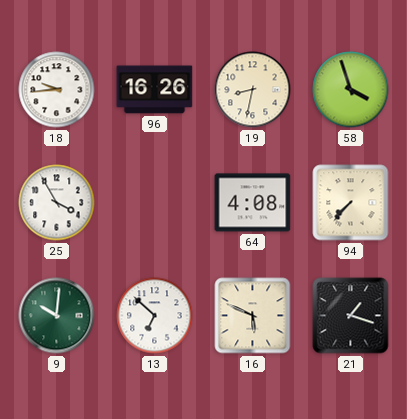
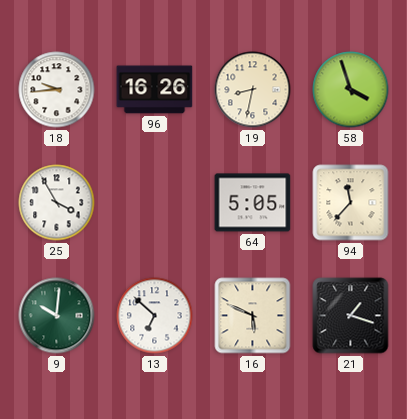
64: 4:08 -> 5:05 (253, 203)
94: 7:37 -> 11:37 (351, 203)
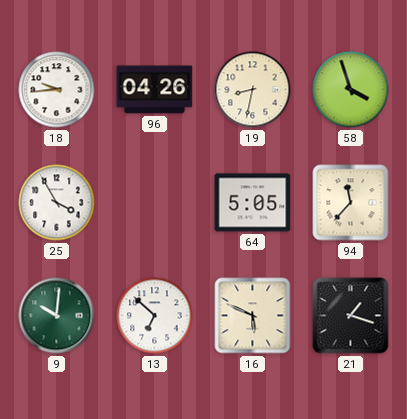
96: 16:26 -> 04:26 (155, 90)
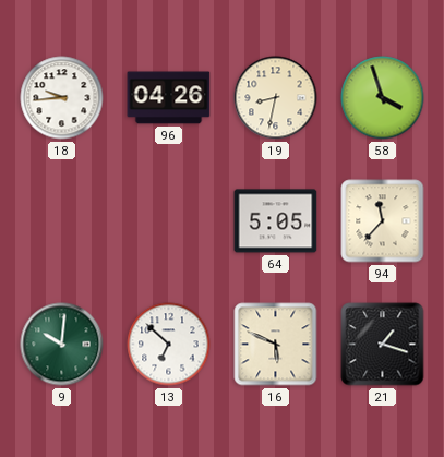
25: 3:55 -> none (57, 203)
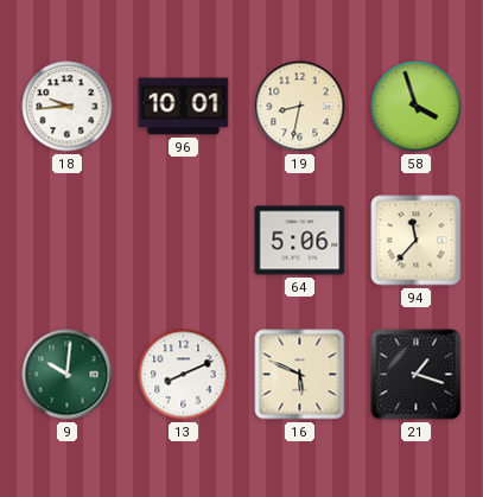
96: 04:26 -> 10:01 (184, 107)
64: 5:05 -> 5:06 (300, 241)
13: 6:52 -> 8:11 (184, 375)
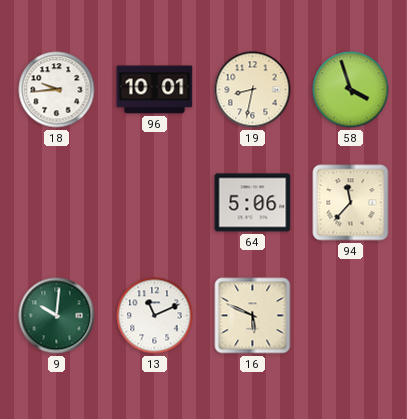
13: 8:11 -> 11:11 (155, 316)
21: 1:18 -> none (417, 375)
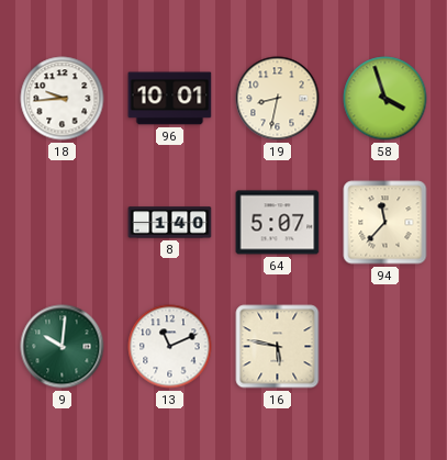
8: none -> 1:40 (170, 223)
64: 5:06 -> 5:07 (278, 223)
16: 5:49 -> 5:47 (278, 347)
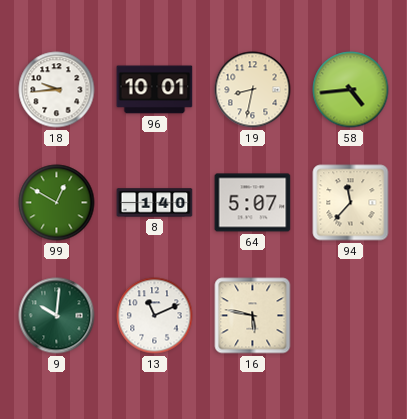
58: 3:57 -> 4:44 (351, 90)
99: none -> 12:50 (57, 203)
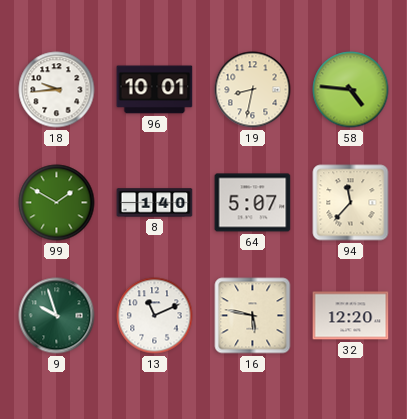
58: 4:44 -> 4:46 (351, 90)
99: 12:50 -> 1:50 (57, 203)
9: 10:01 -> 9:57 (57, 316)
32: none -> 12:20 (351, 316)
